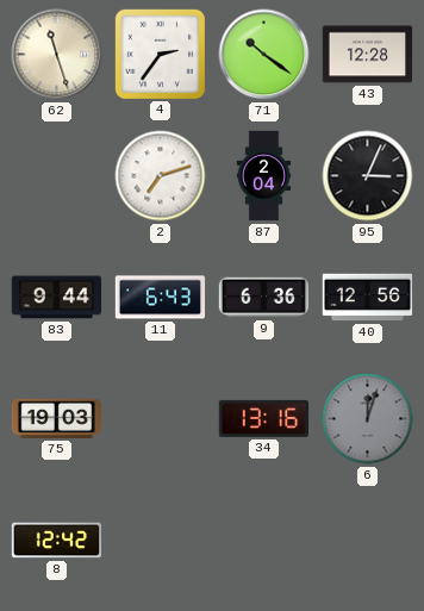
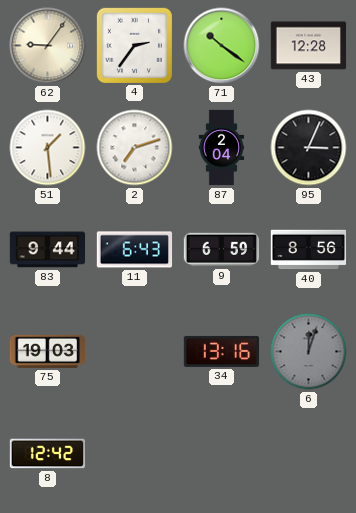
62: 11:27 -> 9:06 (48, 46)
51: none -> 1:29 (48, 148)
9: 6:36 -> 6:59 (222, 250)
40: 12:56 -> 8:56 (309, 250)
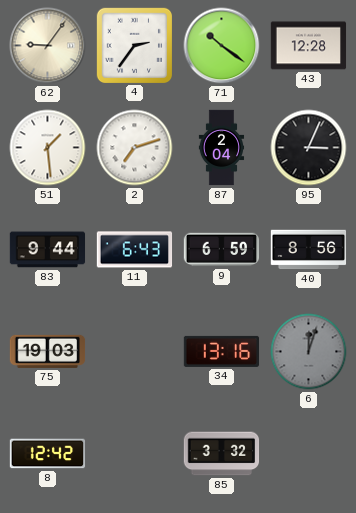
85: none -> 3:32 (222, 454)
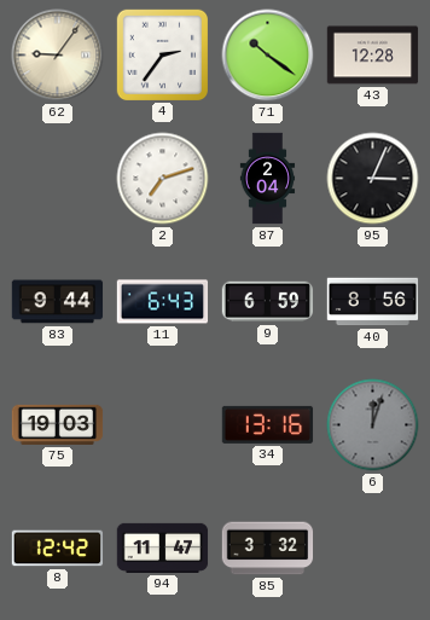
51: 1:29 -> none (48, 148)
94: none -> 11:47 (163, 547)
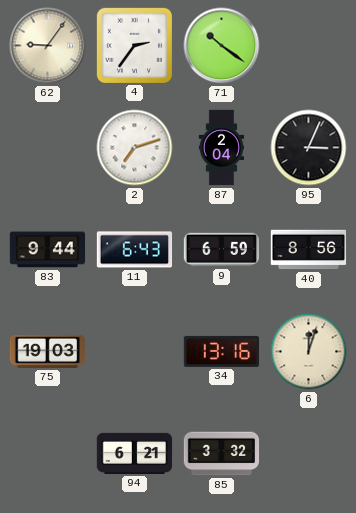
43: 12:28 -> none (373, 56)
6 dial: grey -> cream (309, 352)
8: 12:42 -> none (58, 549)
94: 11:47 -> 6:21 (135, 453)
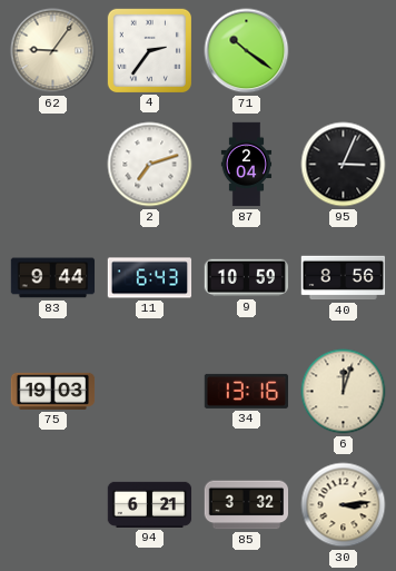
9: 6:59 -> 10:59 (247, 278)
30: none -> 3:14 (344, 505)
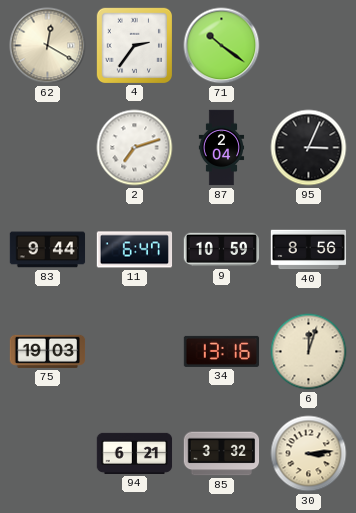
62: 9:06 -> 12:20 (48, 46)
11: 6:43 -> 6:47 (135, 250)
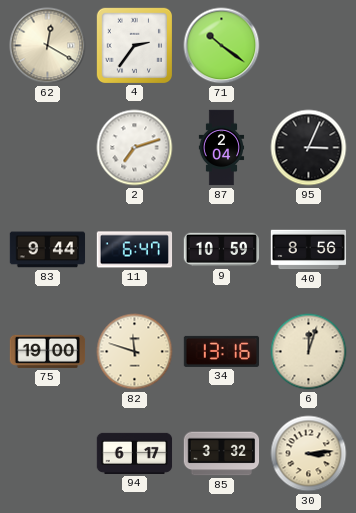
75: 19:03 -> 19:00 (48, 351)
82: none -> 11:48 (135, 352)
94: 6:21 -> 6:17 (135, 453)
